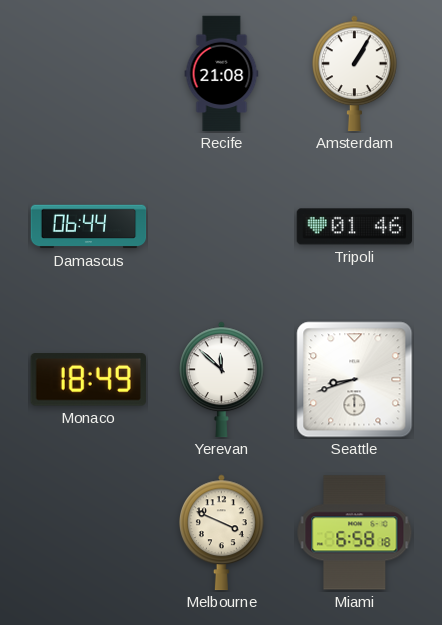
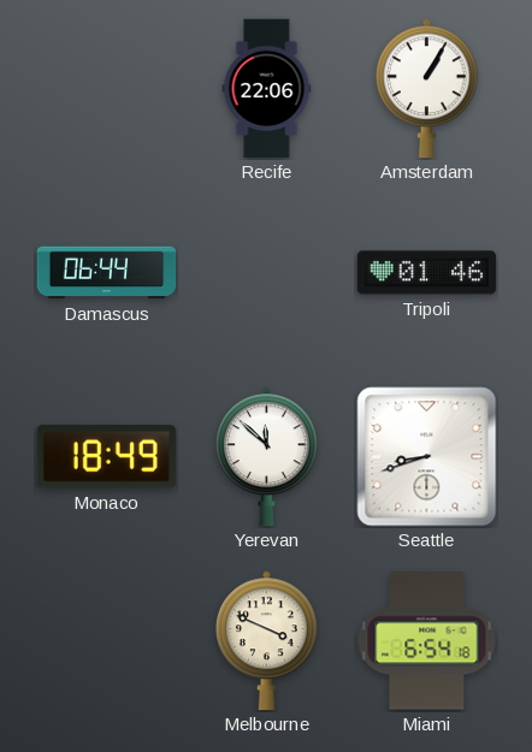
Recife: 21:08 -> 22:06 (267, 89)
Miami: 6:58 -> 6:54 (427, 641)
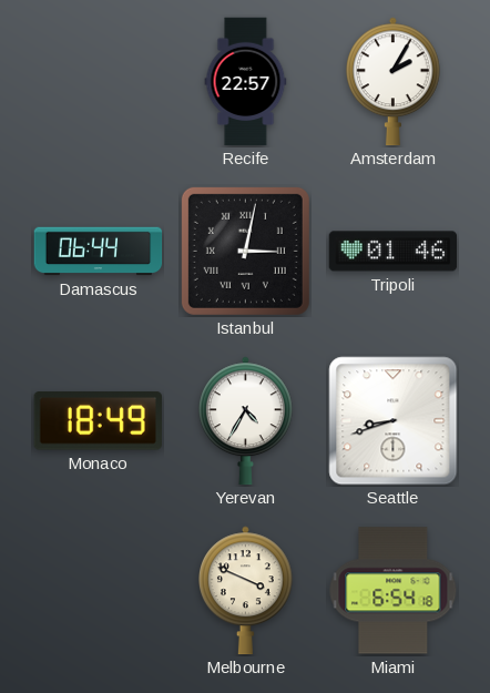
Recife: 22:06 -> 22:57 (246, 82)
Amsterdam: 1:05 -> 2:05 (394, 82)
Istanbul: none -> 3:02 (245, 251)
Yerevan: 11:52 -> 4:35 (246, 421)
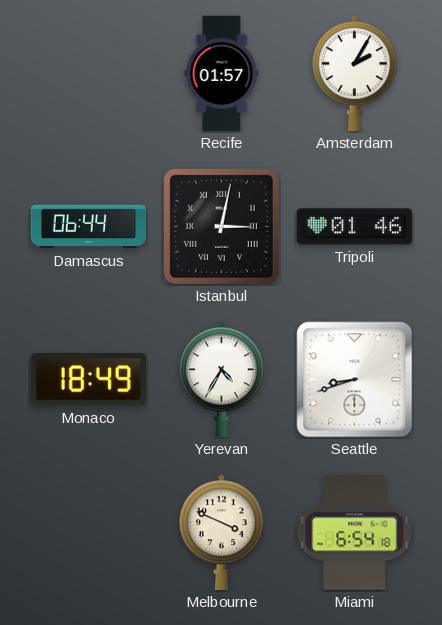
Recife: 22:57 -> 01:57 (222, 74)
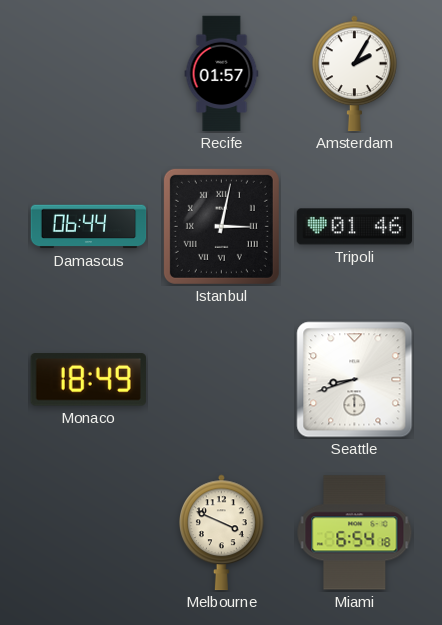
Yerevan: 4:35 -> none (222, 380)
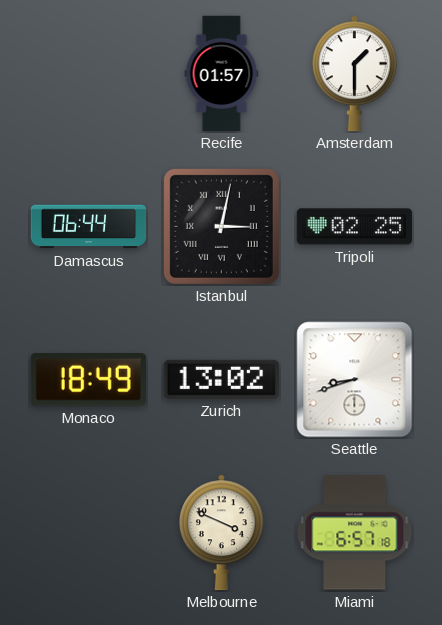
Amsterdam: 2:05 -> 1:30 (355, 74)
Tripoli: 01:46 -> 02:25 (355, 227)
Zurich: none -> 13:02 (222, 379)
Miami: 6:54 -> 6:57 (355, 533)
